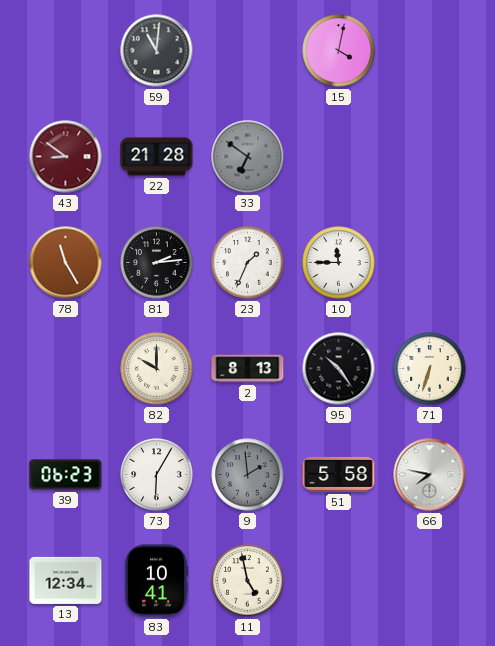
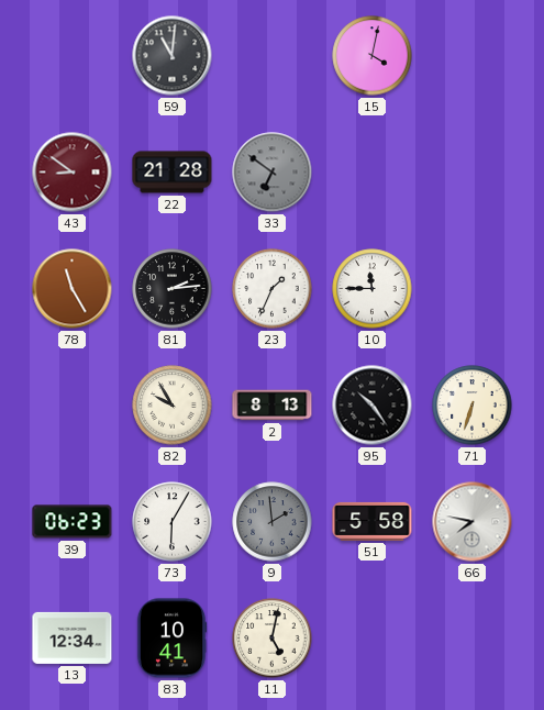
82: 10:00 -> 9:55 (173, 406)
11: 4:58 -> 5:02 (273, 639)
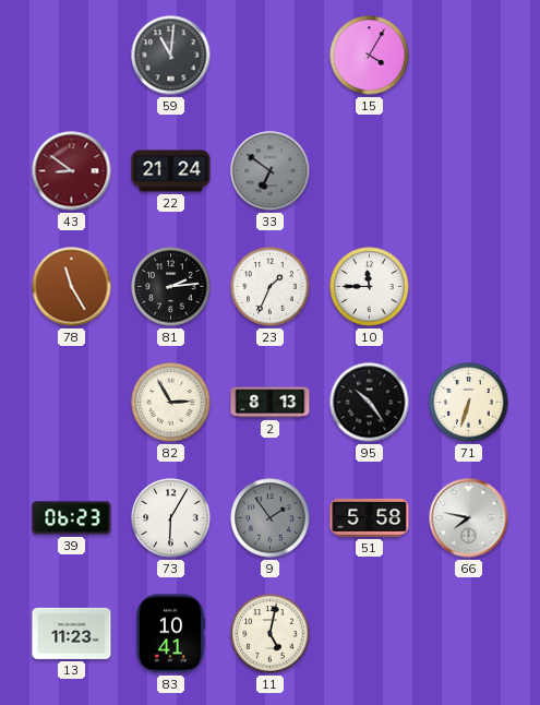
15: 4:02 -> 4:05 (370, 56)
22: 21:28 -> 21:24 (171, 171)
82: 9:55 -> 2:55 (171, 403)
9: 1:59 -> 1:54 (271, 518)
13: 12:34 -> 11:23 (72, 633)
